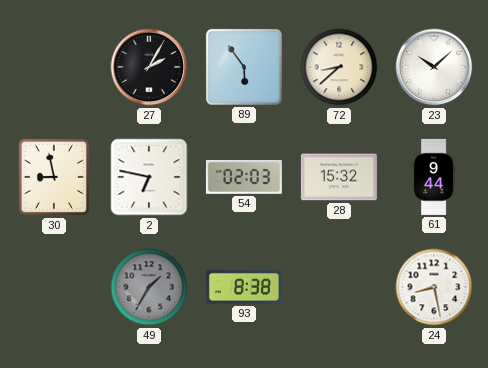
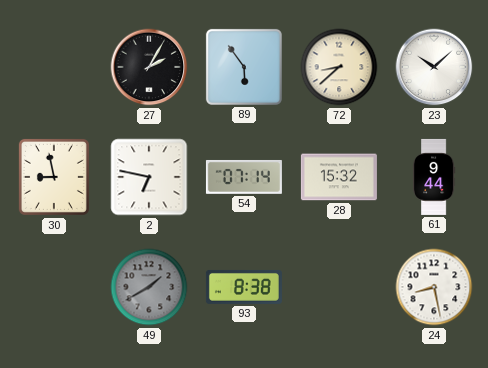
54: 02:03 -> 07:14 (244, 177)
49: 1:35 -> 1:40 (149, 287)
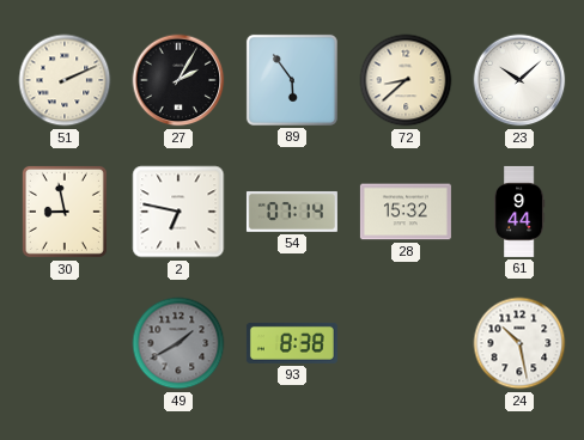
51: none -> 2:11 (65, 80)
24: 8:28 -> 10:28 (519, 343)
